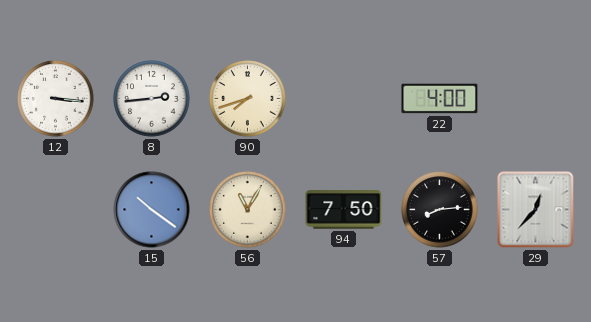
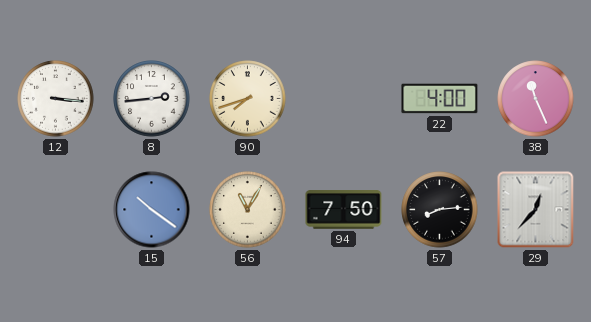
38: none -> 11:26 (536, 99)
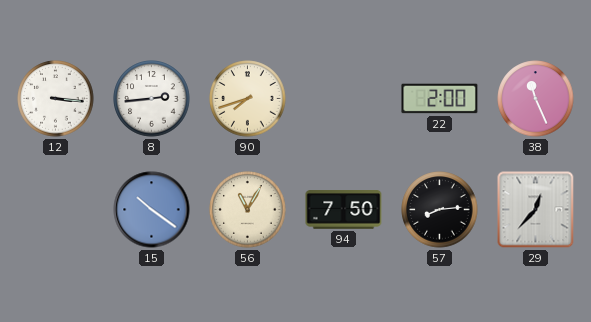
22: 4:00 -> 2:00 (440, 99)
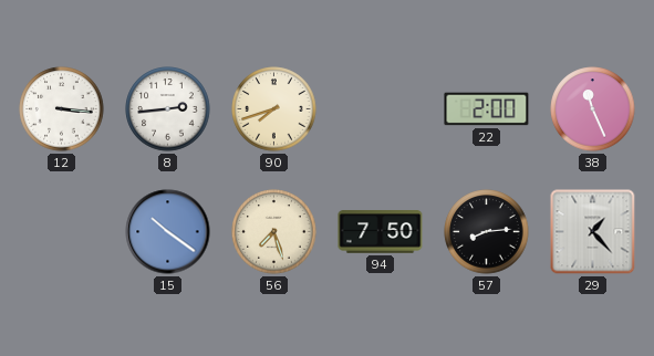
56: 11:05 -> 7:27 (274, 232)
29: 12:37 -> 1:23 (593, 232)
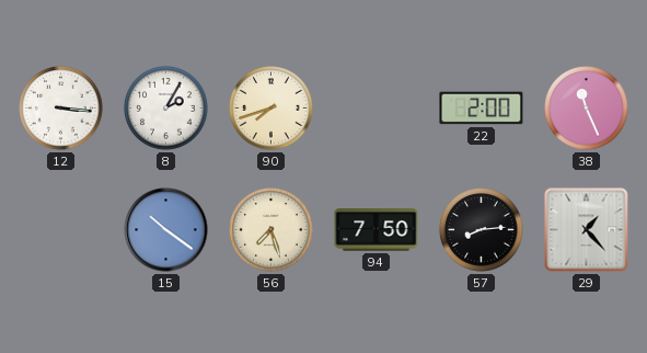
8: 2:44 -> 2:05 (166, 109)
